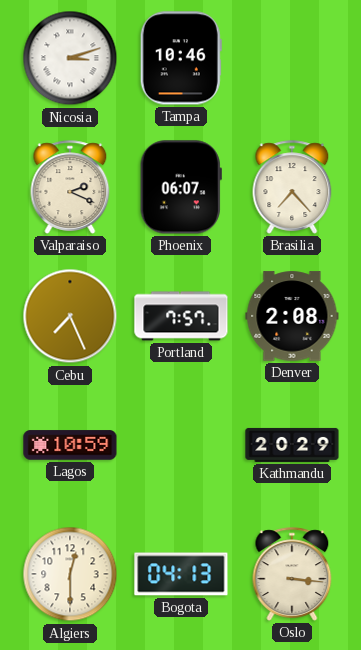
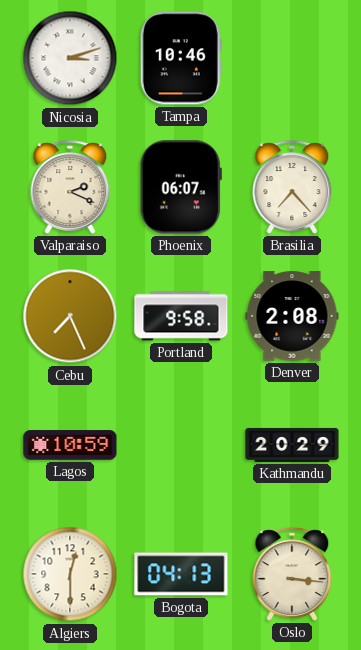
Portland: 7:57 -> 9:58 (181, 316)
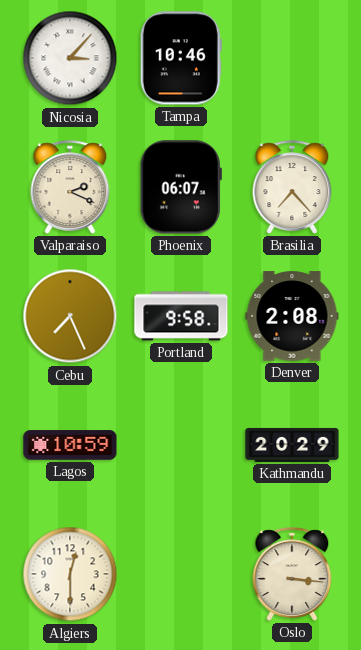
Nicosia: 3:12 -> 3:07 (70, 58)
Bogota: 04:13 -> none (181, 574)
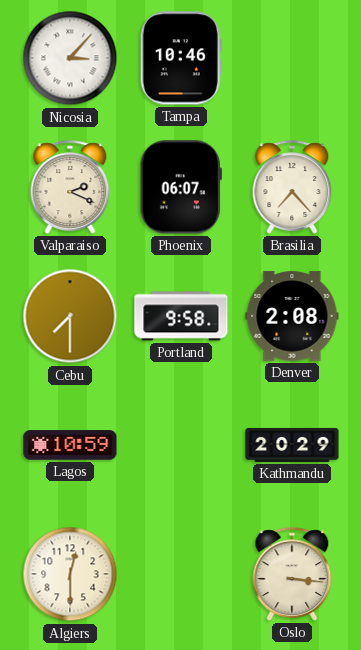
Cebu: 7:26 -> 7:30 (70, 316)
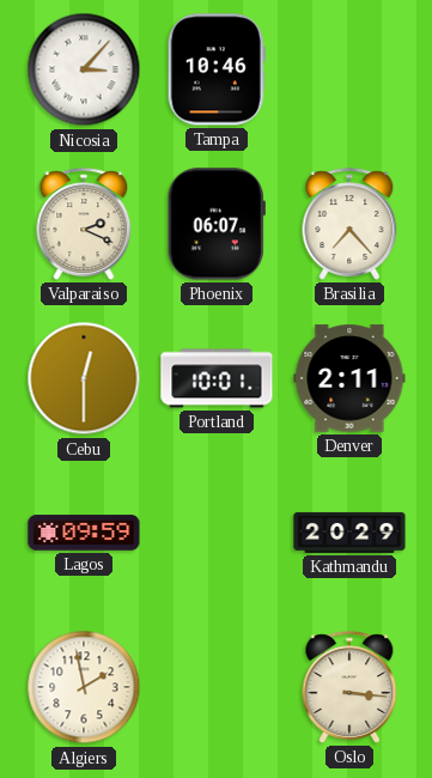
Cebu: 7:30 -> 12:30 (84, 378)
Portland: 9:58 -> 10:01 (217, 378)
Denver: 2:08 -> 2:11 (349, 378)
Lagos: 10:59 -> 09:59 (84, 533)
Algiers: 12:30 -> 1:58 (84, 687)
